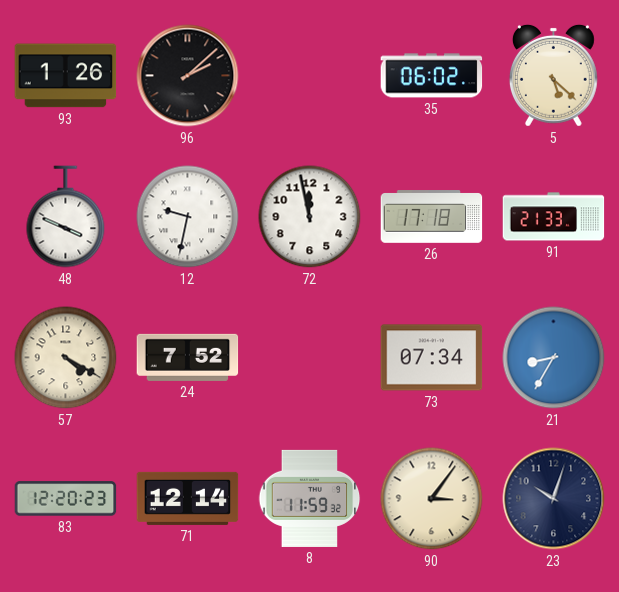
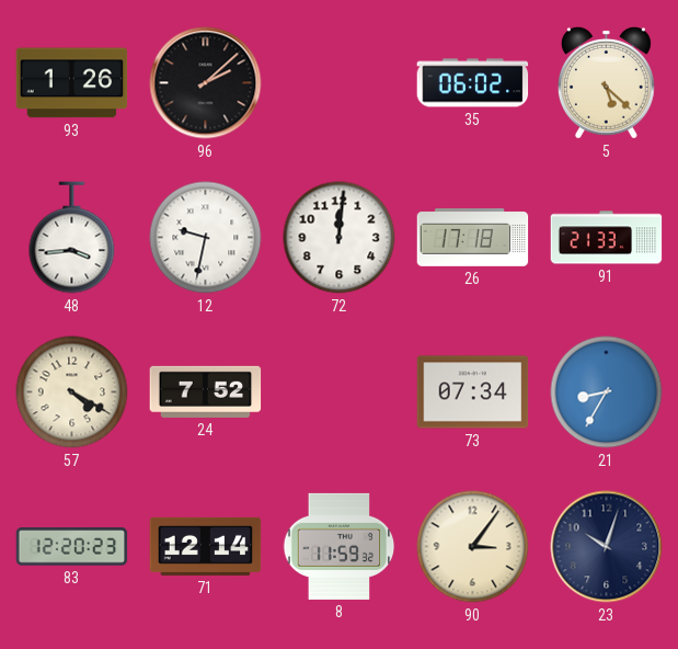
48: 3:49 -> 3:44 (72, 238)
72: 11:58 -> 12:01 (340, 238)
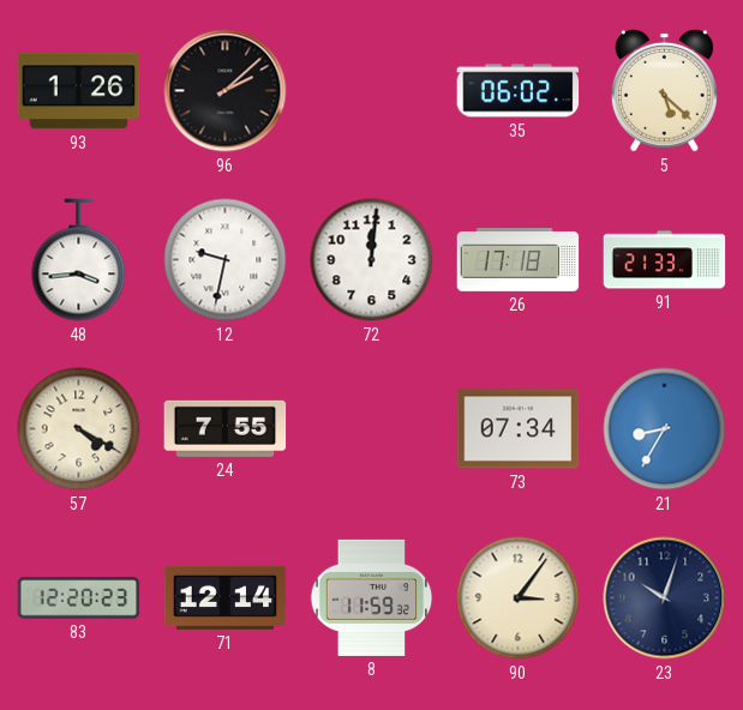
24: 7:52 -> 7:55 (226, 428)
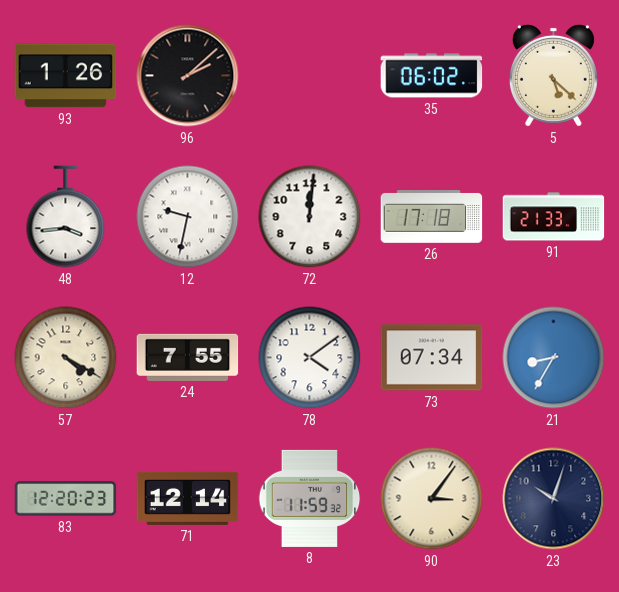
78: none -> 4:09 (310, 358)
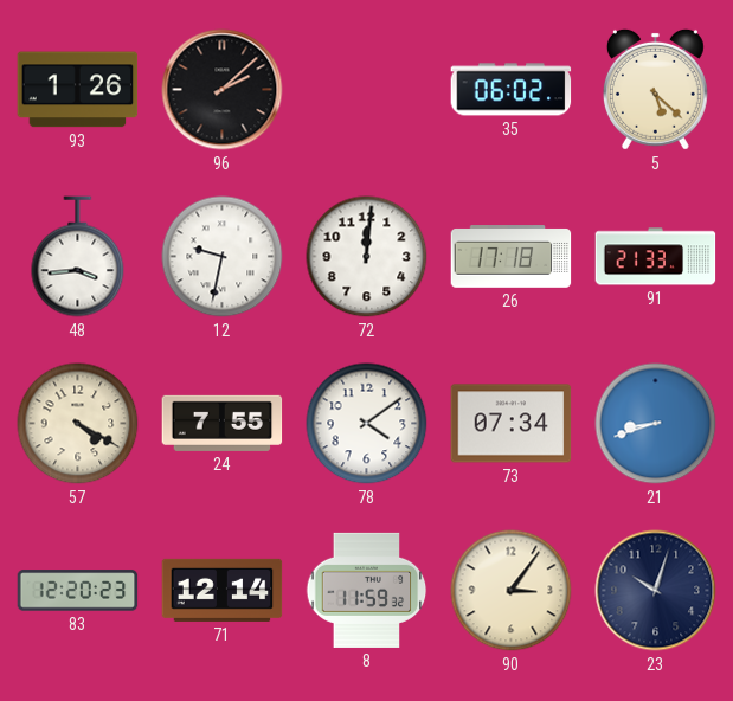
21: 8:35 -> 8:42 (656, 424)
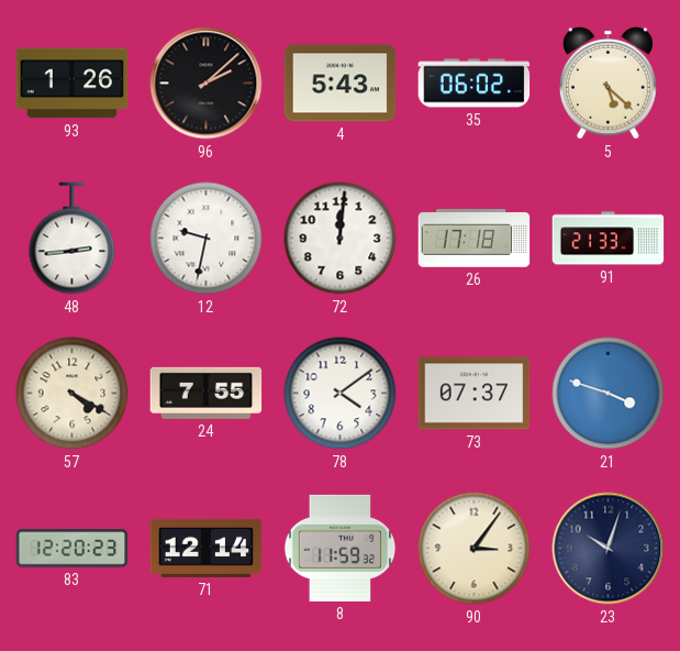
4: none -> 5:43 (341, 84)
48: 3:44 -> 2:44 (73, 239)
73: 07:34 -> 07:37 (475, 394)
21: 8:42 -> 3:48 (609, 394)
